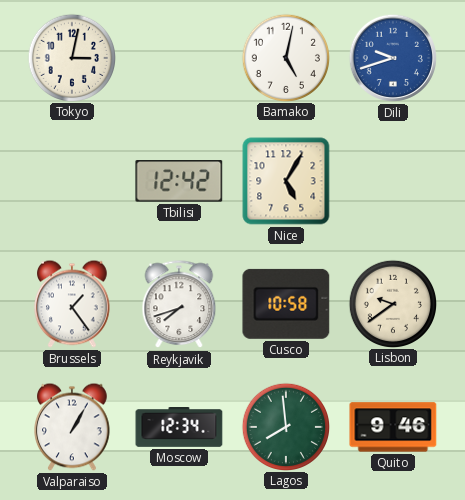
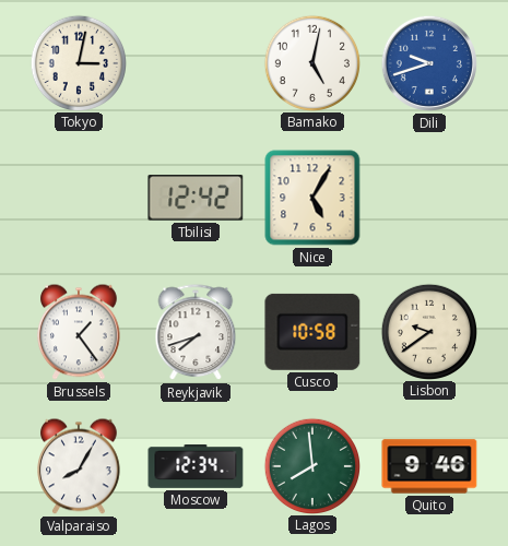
Valparaiso: 1:05 -> 8:05 (80, 466)
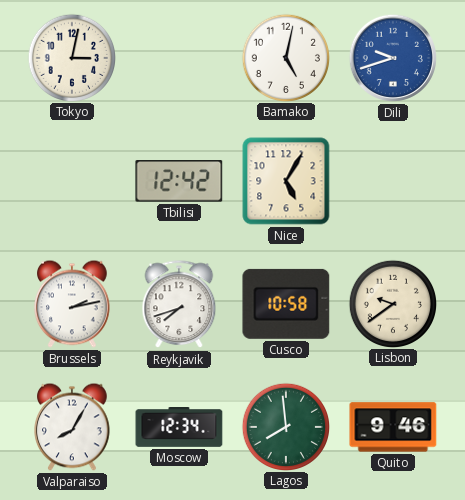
Brussels: 1:24 -> 2:13 (73, 304)
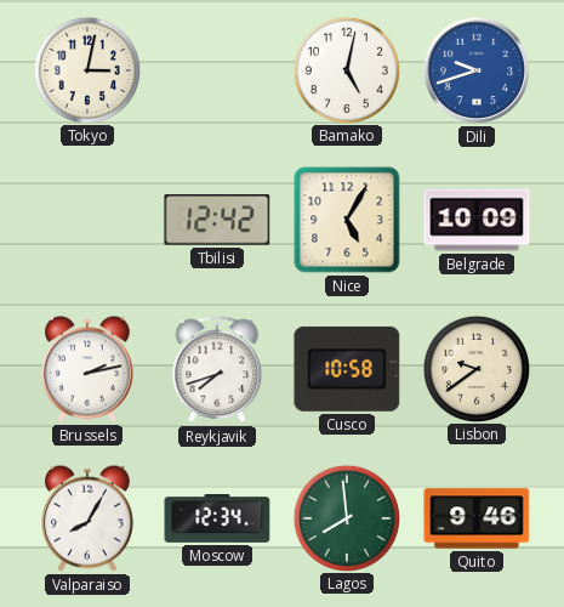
Belgrade: none -> 10:09 (477, 220)
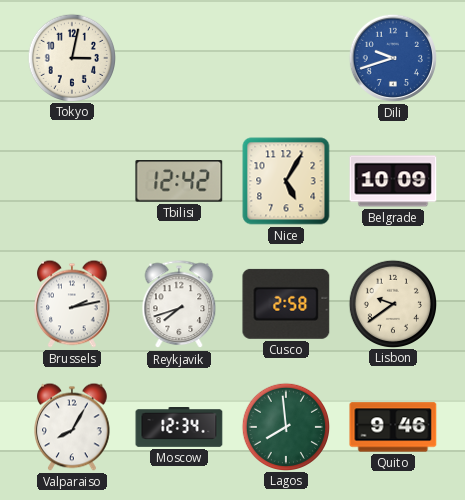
Bamako: 5:02 -> none (346, 69)
Cusco: 10:58 -> 2:58 (286, 304)
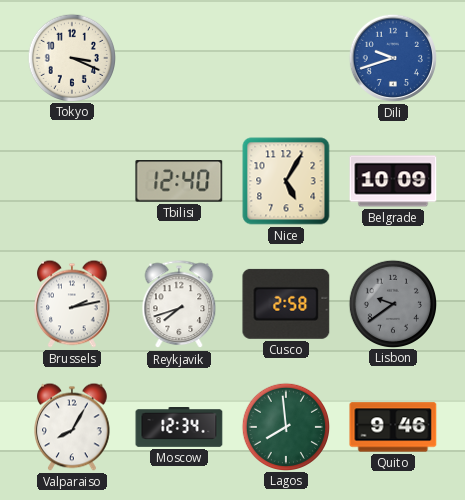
Tokyo: 3:02 -> 3:19 (71, 57)
Tbilisi: 12:42 -> 12:40 (179, 182)
Lisbon dial: cream -> grey (392, 303)
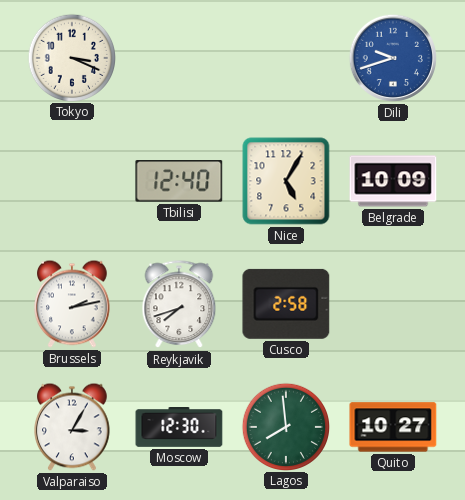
Lisbon: 9:39 -> none (392, 303)
Valparaiso: 8:05 -> 3:05 (73, 427)
Moscow: 12:34 -> 12:30 (179, 428)
Quito: 9:46 -> 10:27 (393, 427)
